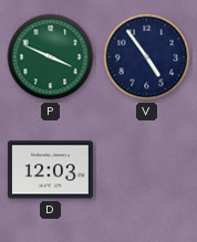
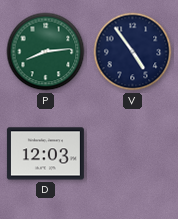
P: 3:49 -> 8:14 (46, 52)
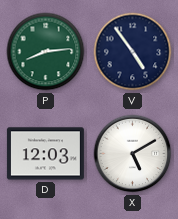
X: none -> 5:10 (133, 154)
